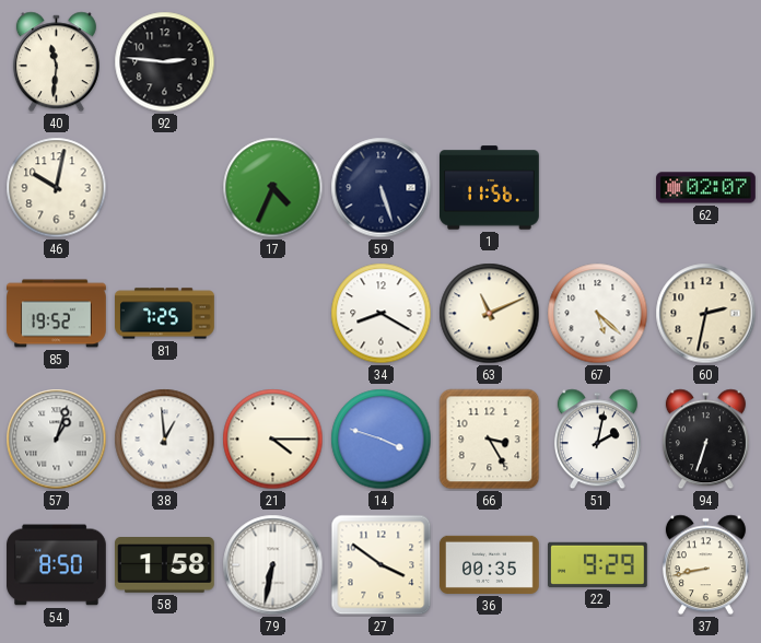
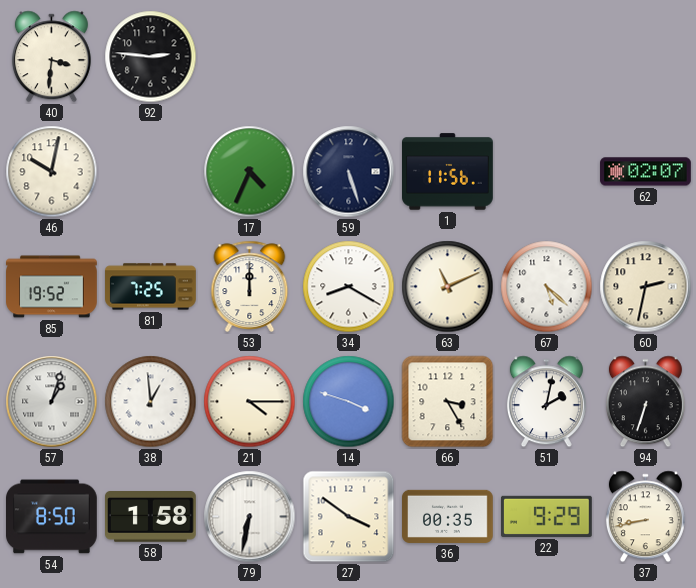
40: 11:31 -> 3:31 (51, 57)
53: none -> 12:00 (250, 286)
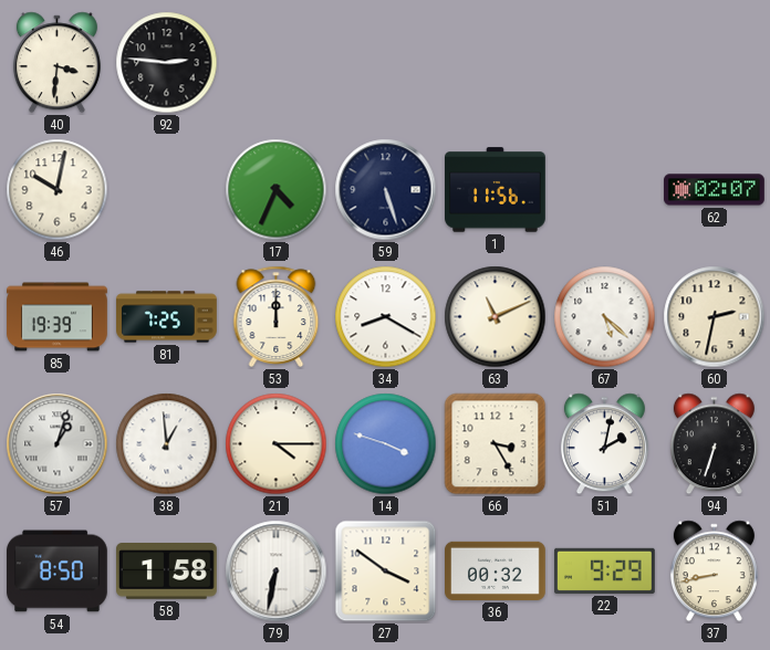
85: 19:52 -> 19:39 (58, 317)
36: 00:35 -> 00:32 (496, 570)
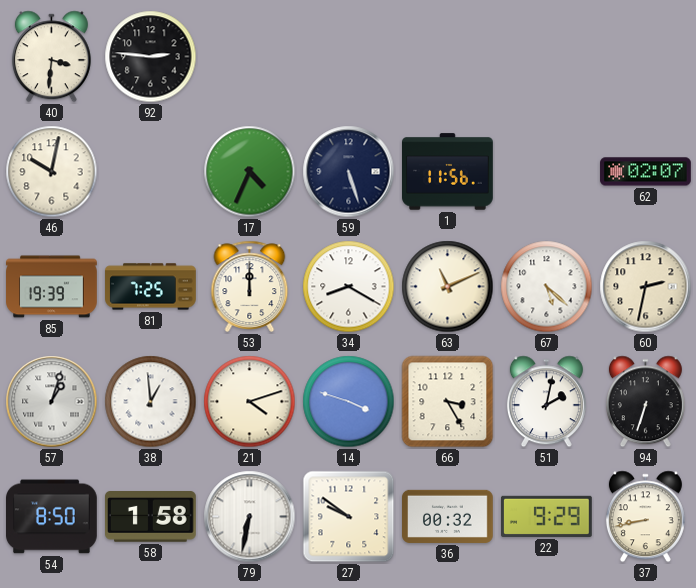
21: 4:15 -> 4:12 (250, 402)
27: 3:51 -> 9:51 (349, 517)
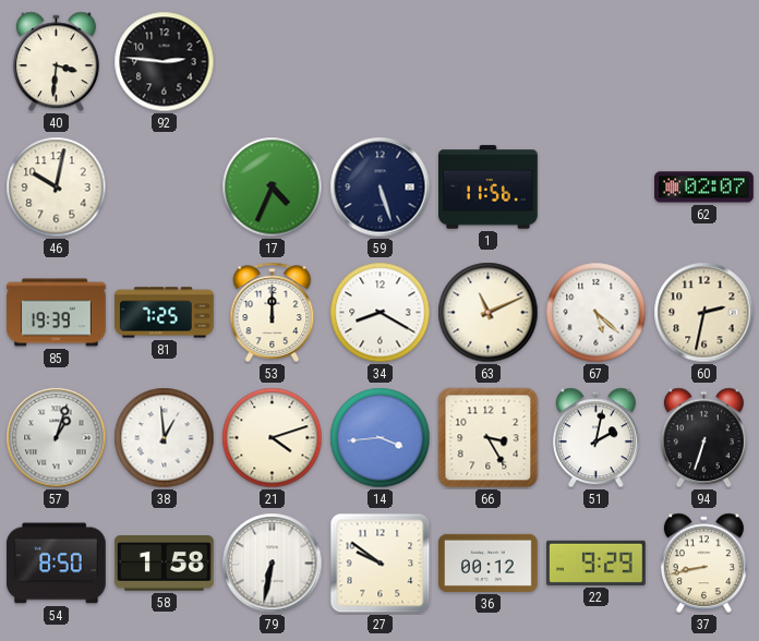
14: 3:48 -> 3:44 (381, 438)
36: 00:32 -> 00:12 (489, 563)
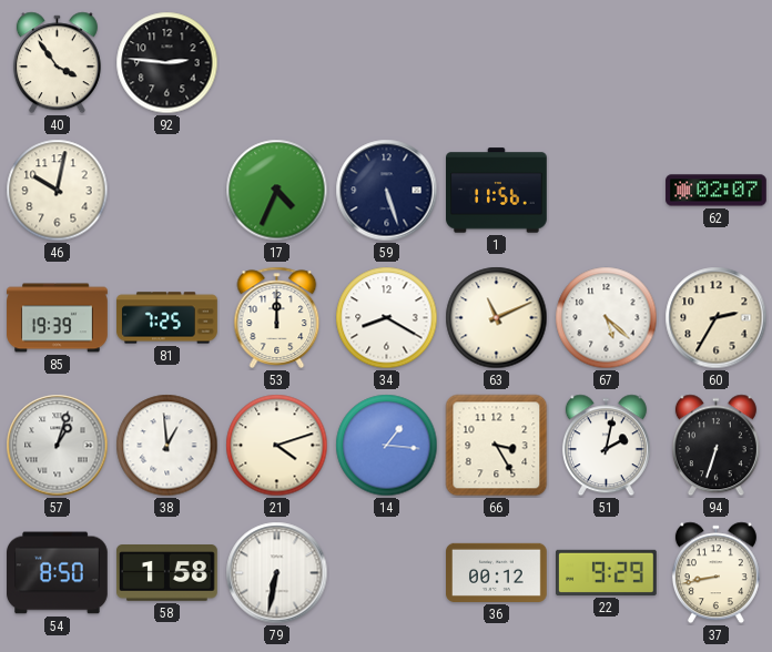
40: 3:31 -> 3:54 (57, 63)
60: 2:32 -> 2:35 (717, 318)
14: 3:44 -> 1:16 (387, 446)
27: 9:51 -> none (381, 564)
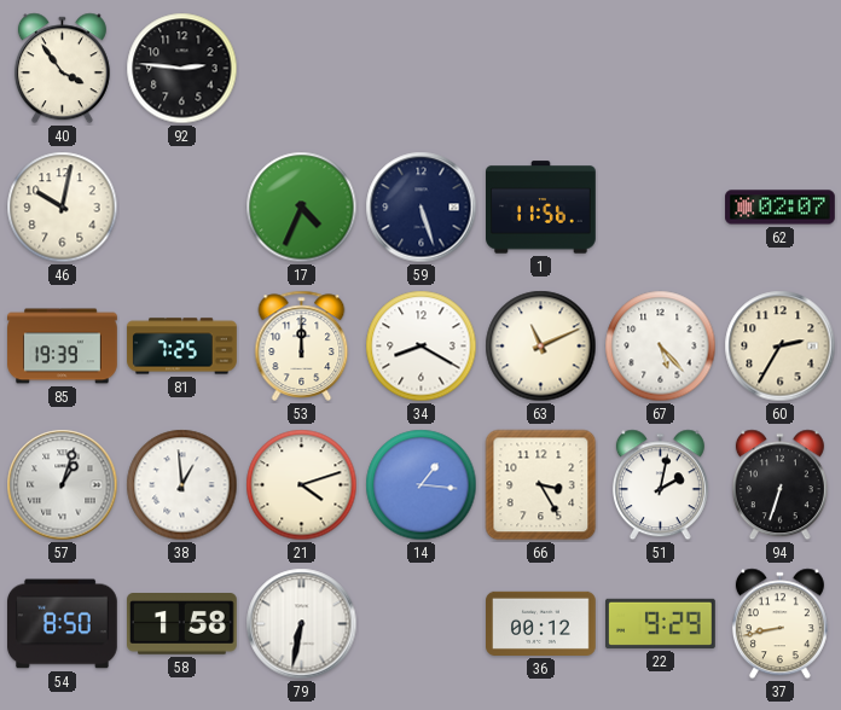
67: 5:22 -> 5:23 (661, 347)
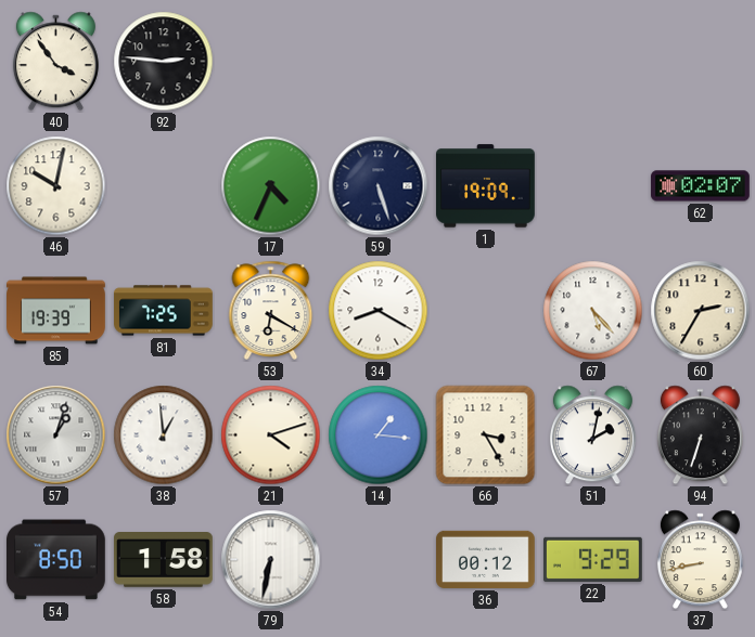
1: 11:56 -> 19:09 (486, 186)
53: 12:00 -> 6:20 (271, 310)
63: 11:11 -> none (541, 347)
